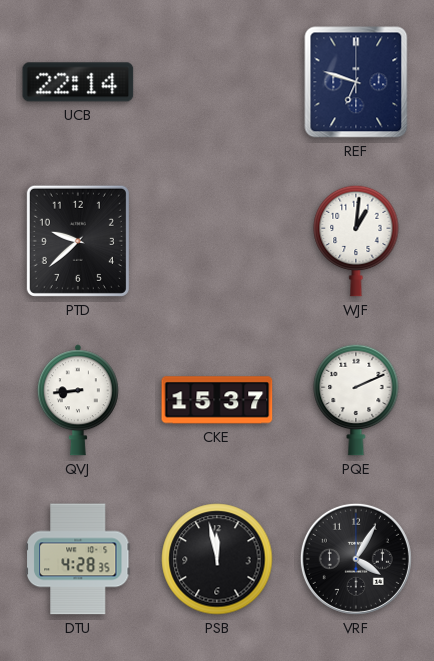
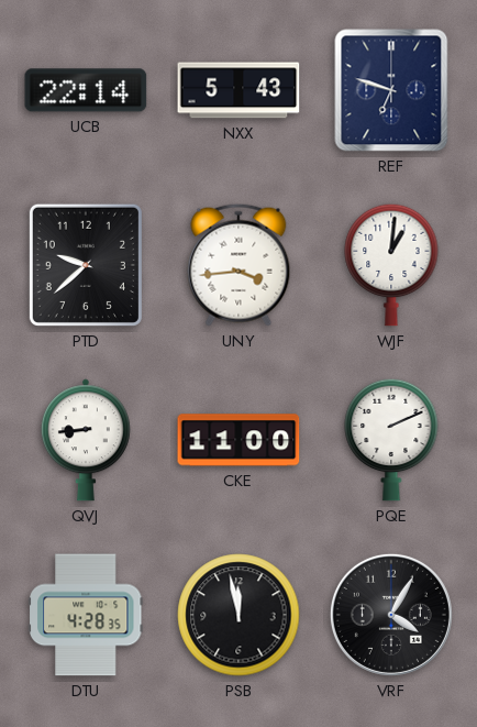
NXX: none -> 5:43 (239, 90)
UNY: none -> 3:44 (239, 265)
CKE: 15:37 -> 11:00 (239, 440)
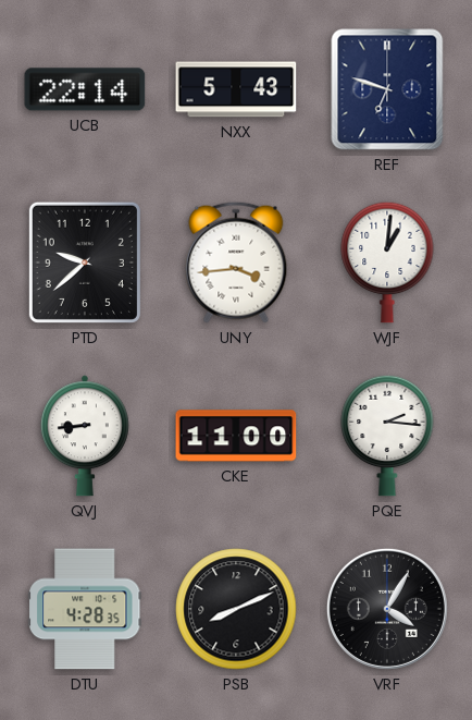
PQE: 2:11 -> 2:16 (387, 436)
PSB: 11:58 -> 8:11 (236, 609)
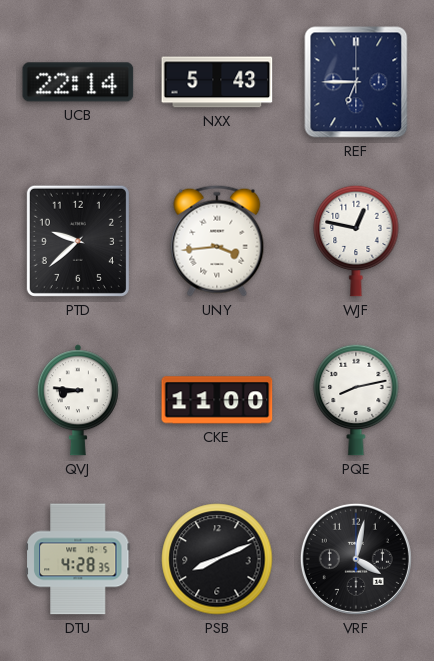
REF: 6:48 -> 6:45 (356, 82)
WJF: 1:01 -> 12:47 (356, 241)
QVJ: 8:44 -> 8:46 (78, 400)
PQE: 2:16 -> 8:13 (356, 400)
VRF: 4:05 -> 4:02 (356, 559)
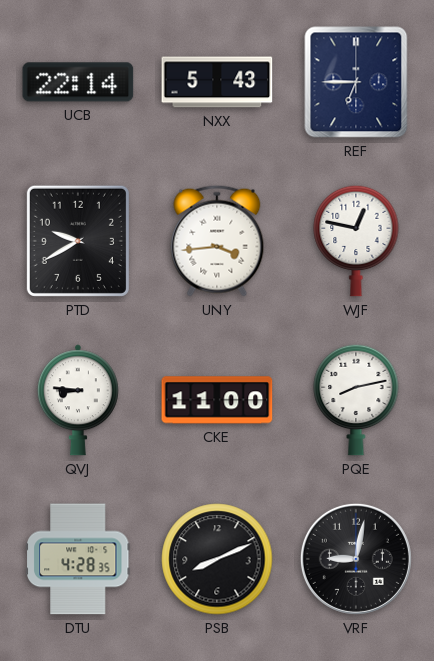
PTD: 9:38 -> 9:40 (78, 241)
VRF: 4:02 -> 9:02 (356, 559)
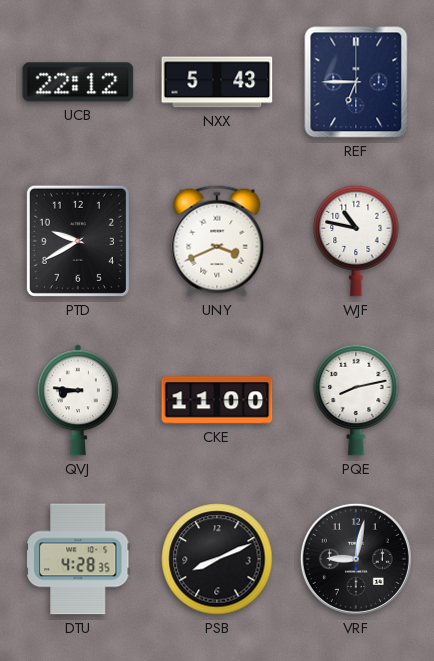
UCB: 22:14 -> 22:12 (78, 82)
UNY: 3:44 -> 3:41 (217, 241)
WJF: 12:47 -> 10:47 (356, 241)
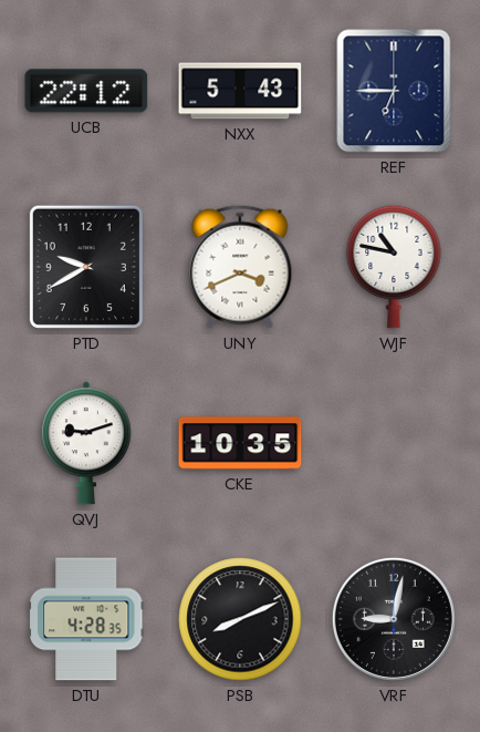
QVJ: 8:46 -> 9:12 (86, 443)
CKE: 11:00 -> 10:35 (240, 443)
PQE: 8:13 -> none (356, 400)
